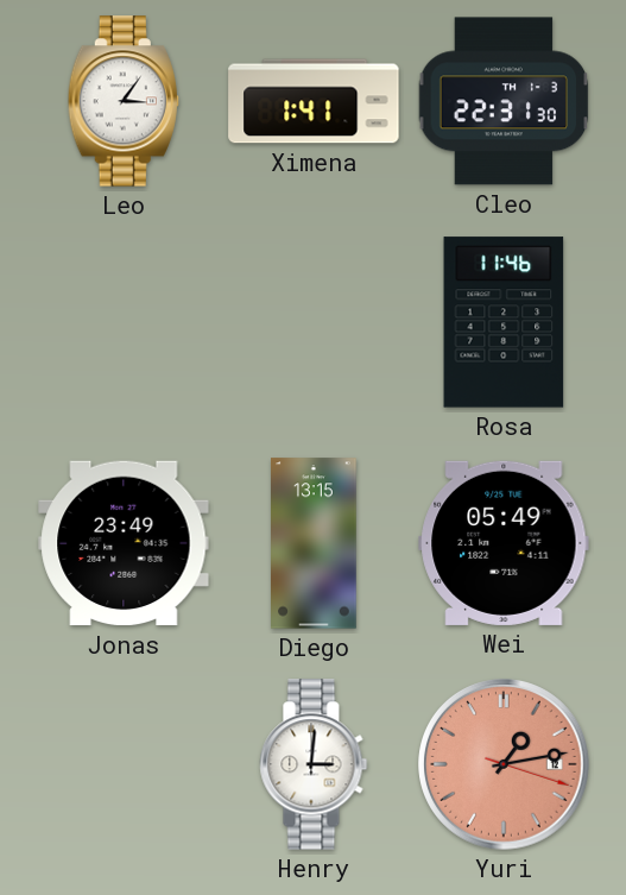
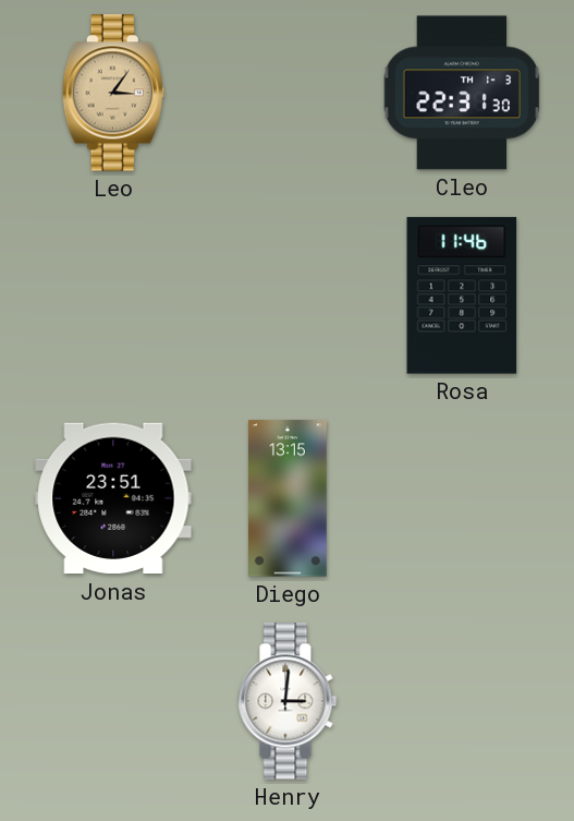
Leo dial: white -> champagne (113, 93)
Ximena: 1:41 -> none (314, 101)
Jonas: 23:49 -> 23:51 (113, 498)
Wei: 05:49 -> none (504, 543)
Yuri: 1:13 -> none (505, 765)
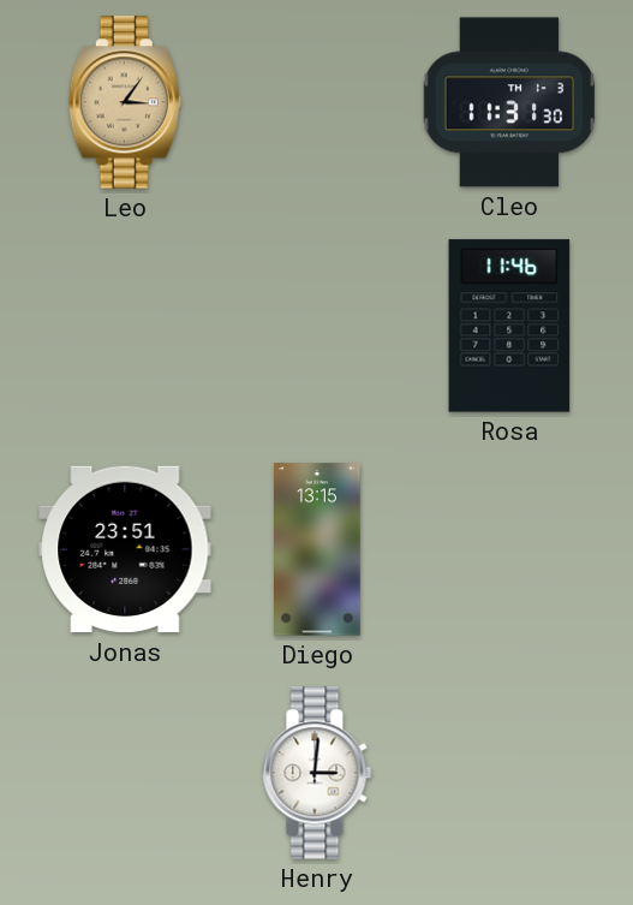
Cleo: 22:31 -> 11:31 (509, 102)
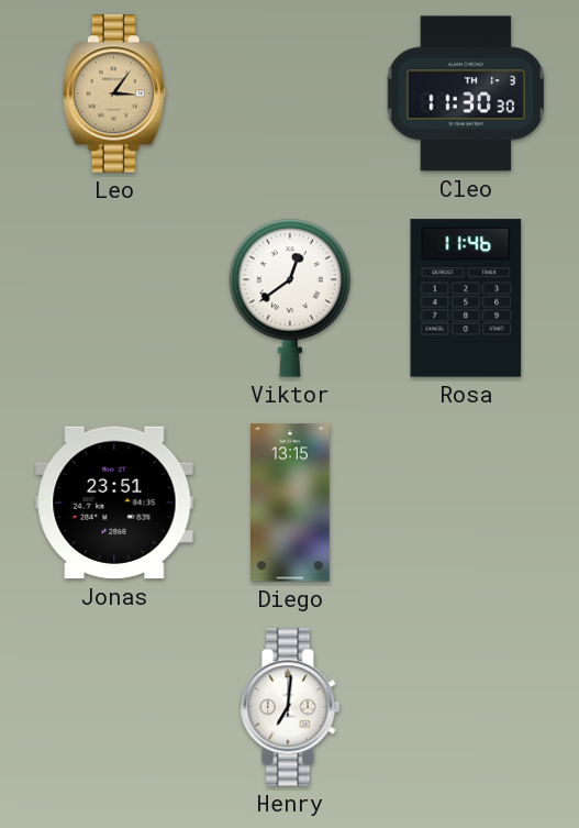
Cleo: 11:31 -> 11:30 (466, 93)
Viktor: none -> 12:39 (289, 298)
Henry: 3:01 -> 7:01 (290, 707)
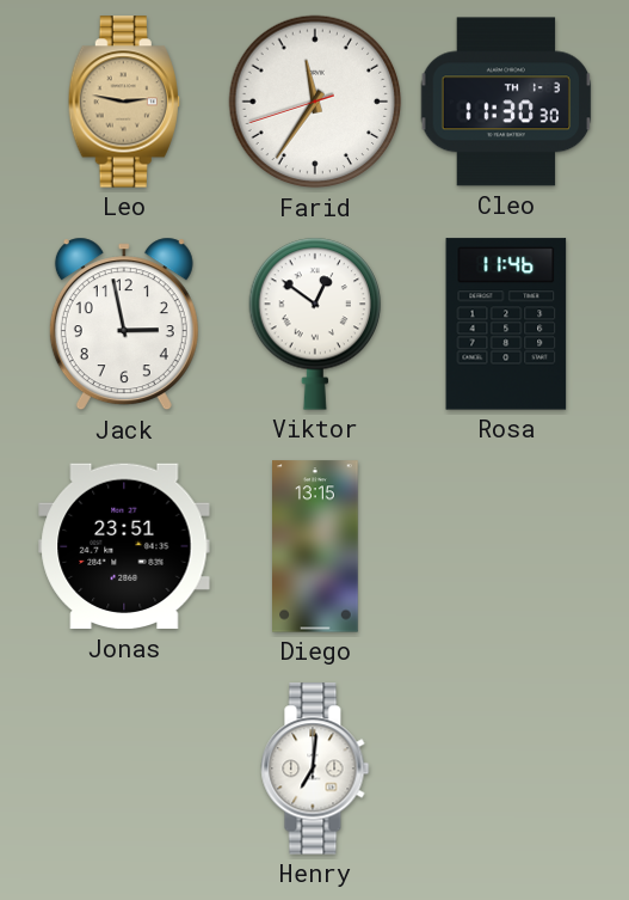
Leo: 3:06 -> 2:47 (124, 102)
Farid: none -> 11:35 (315, 102)
Jack: none -> 2:58 (124, 324)
Viktor: 12:39 -> 12:51 (314, 324)
